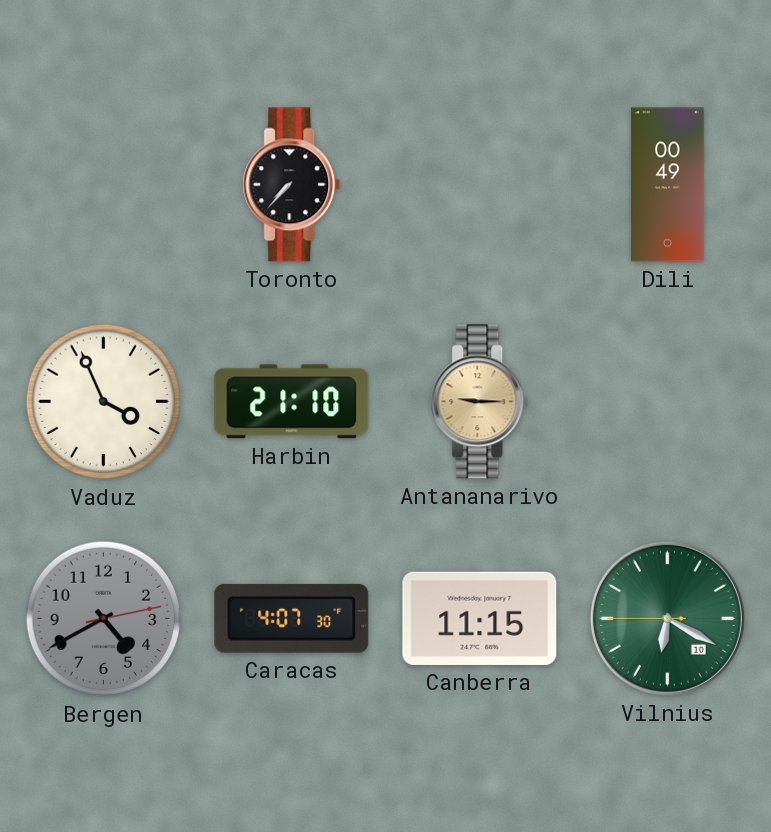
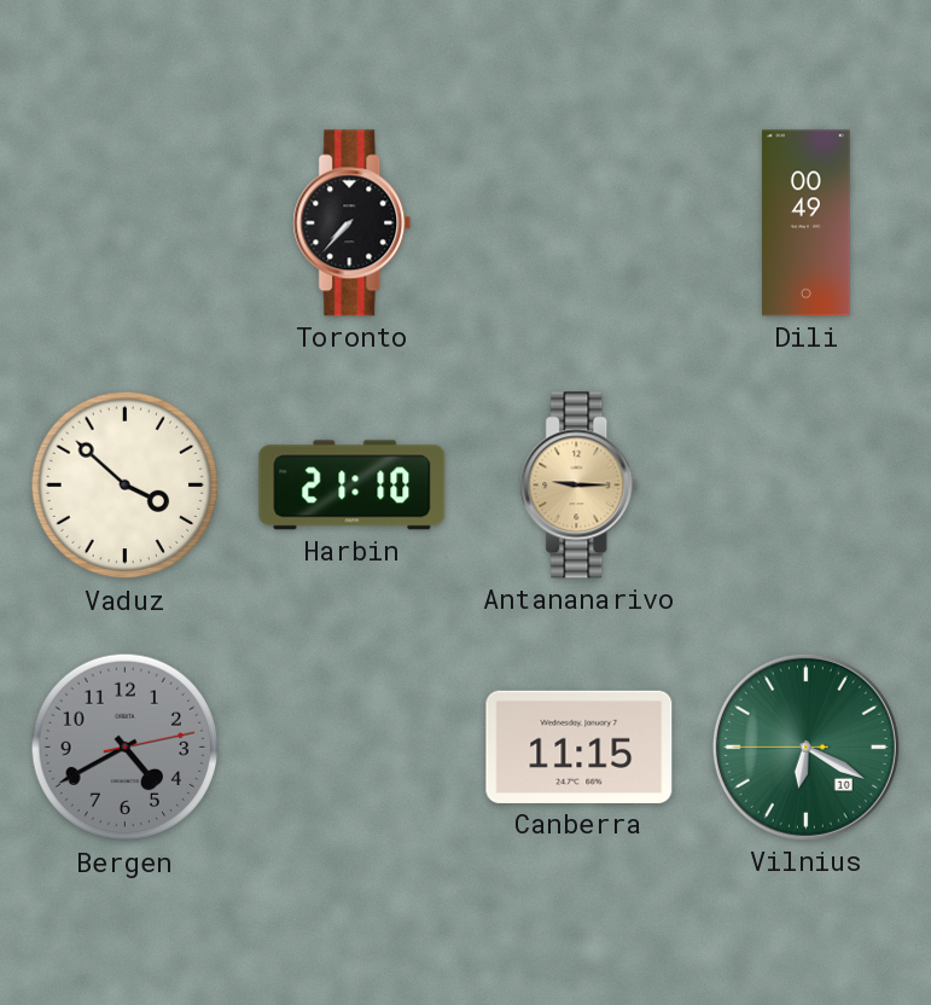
Vaduz: 3:56 -> 3:52 (126, 486)
Caracas: 4:07 -> none (292, 618)
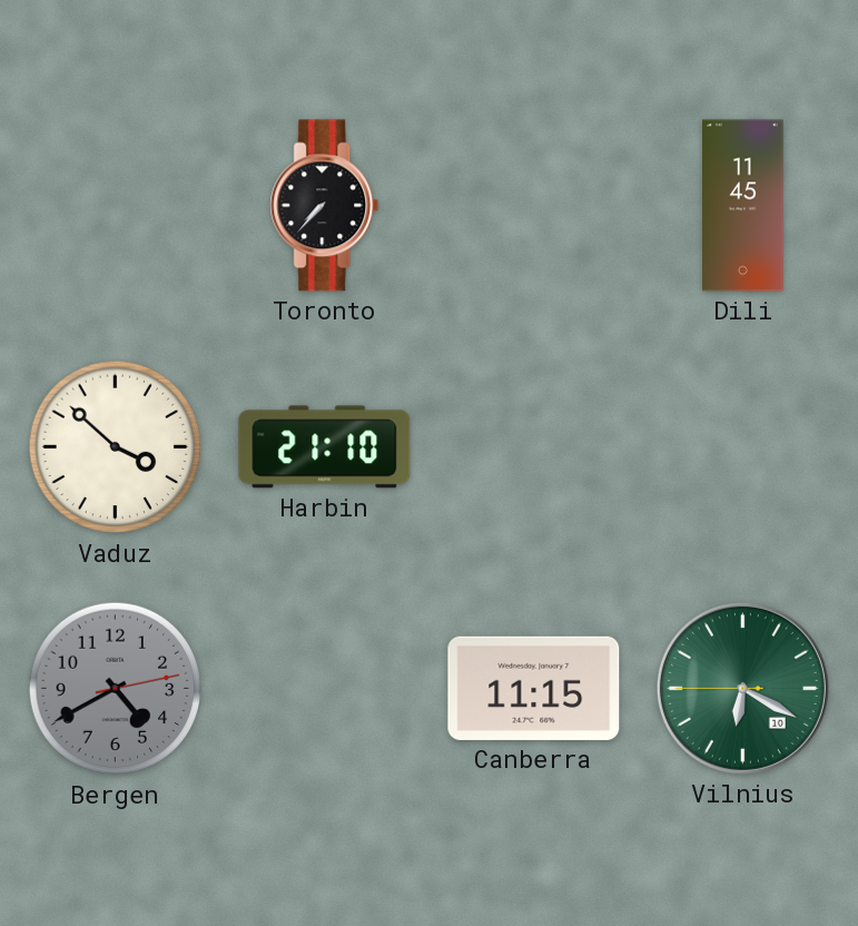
Dili: 00:49 -> 11:45 (743, 206)
Antananarivo: 9:15 -> none (580, 486)
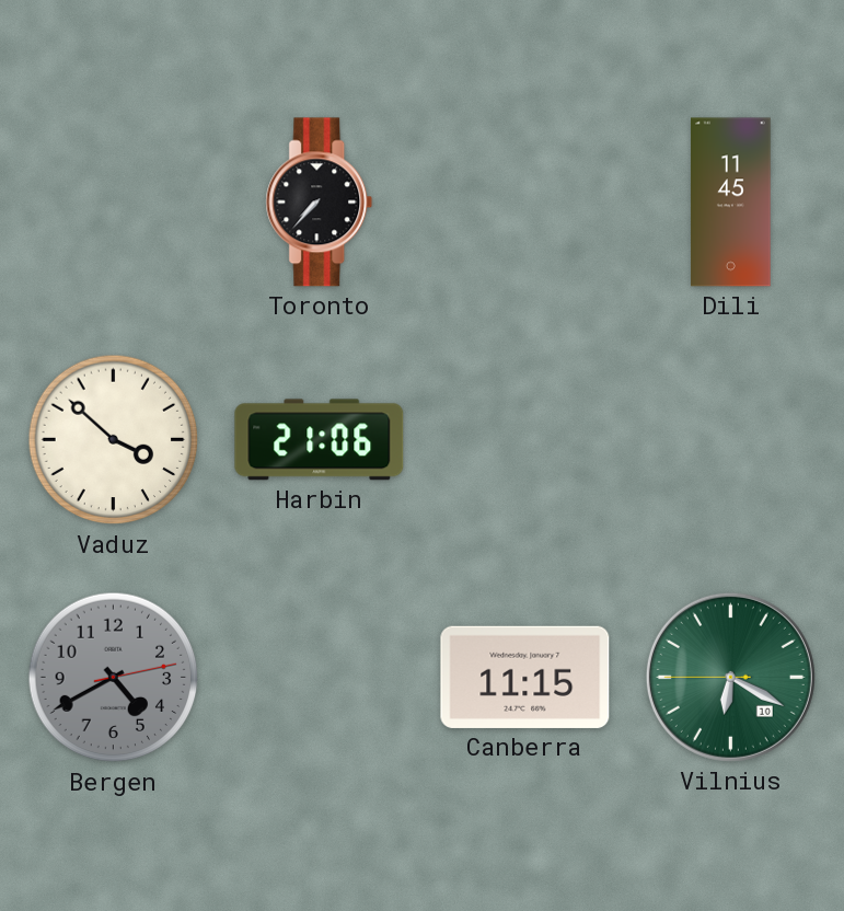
Harbin: 21:10 -> 21:06 (320, 440)
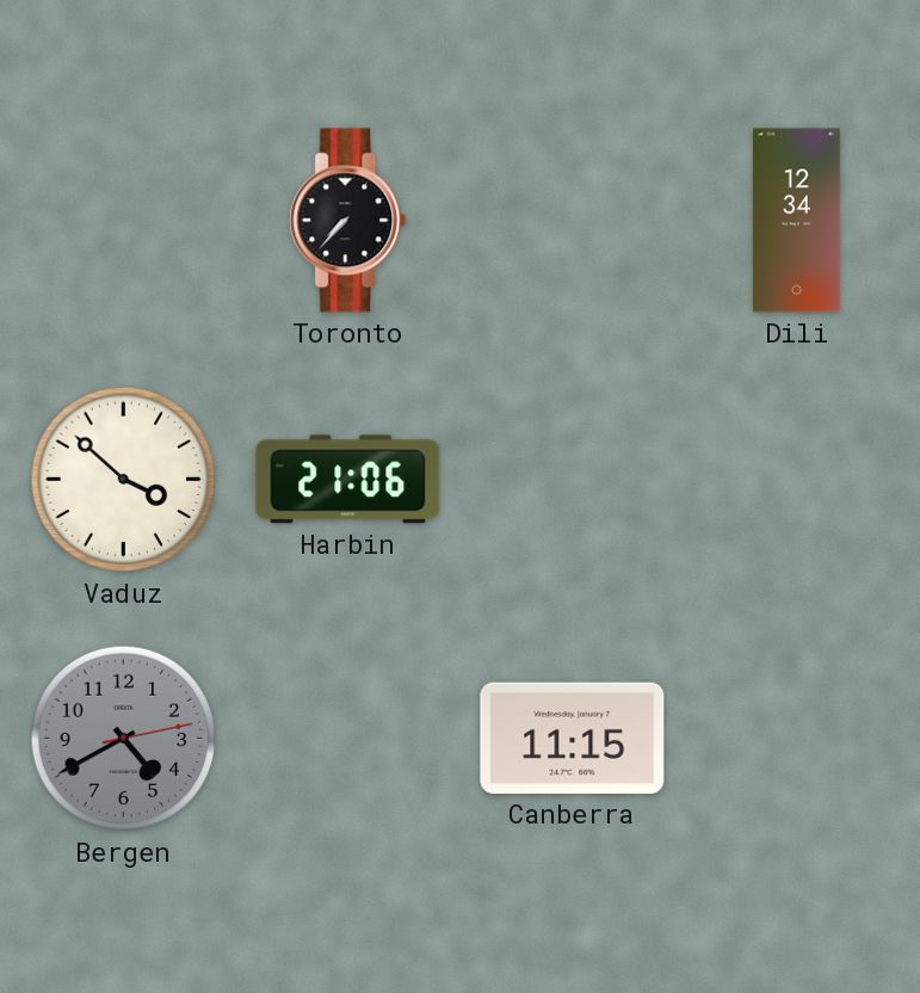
Dili: 11:45 -> 12:34 (797, 221)
Vilnius: 6:19 -> none (730, 677)
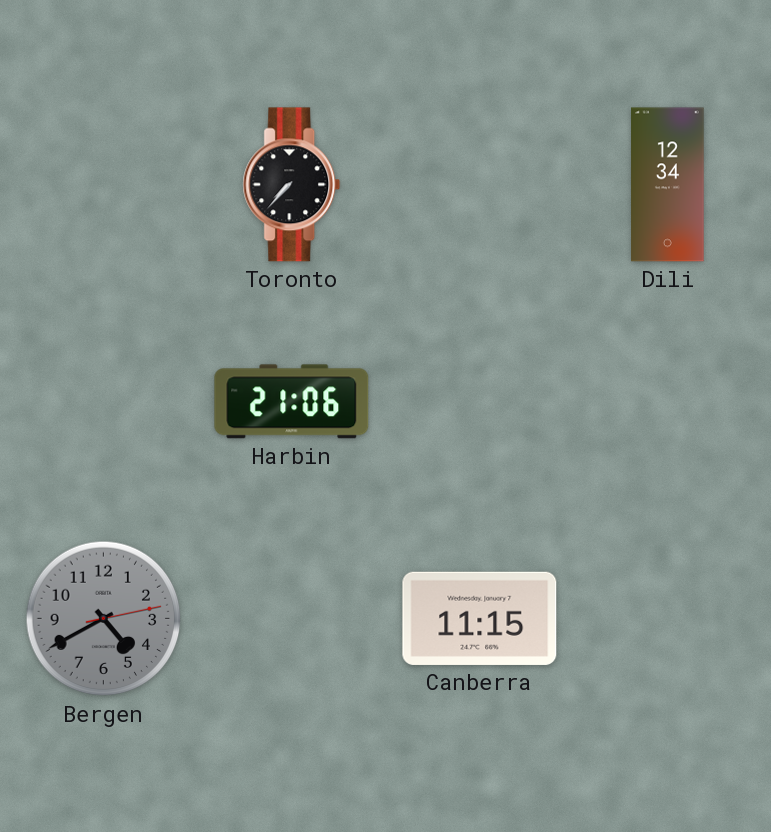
Vaduz: 3:52 -> none (124, 480)
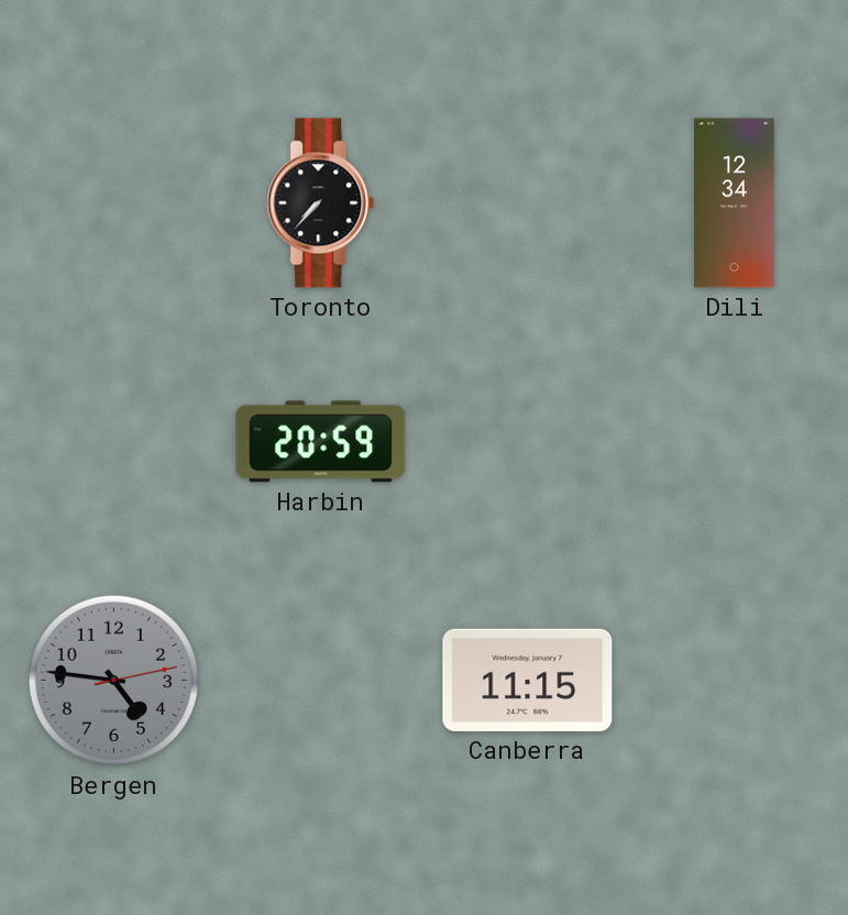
Harbin: 21:06 -> 20:59 (321, 442)
Bergen: 4:40 -> 4:46 (114, 681)
